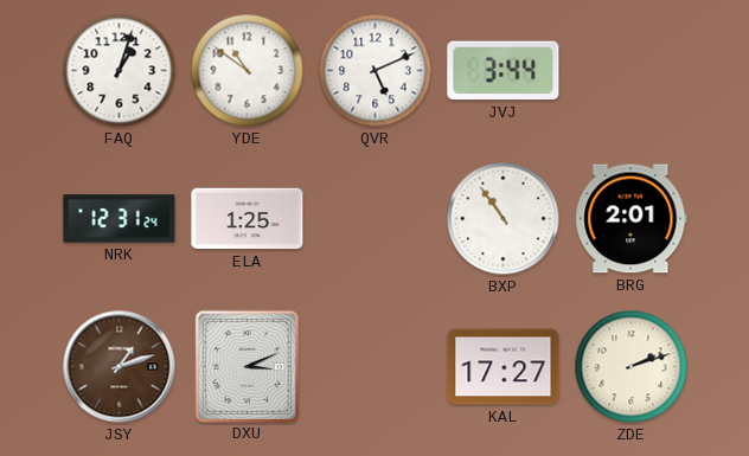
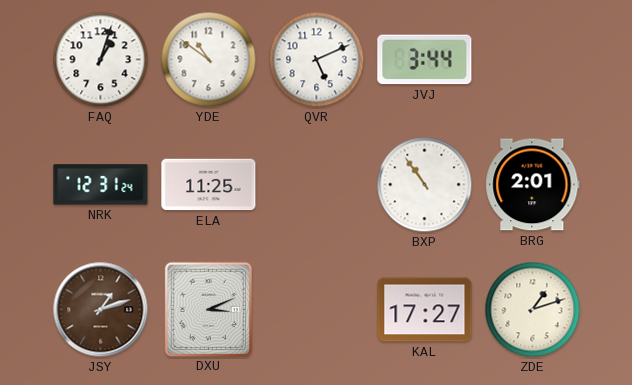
ELA: 1:25 -> 11:25 (209, 185)
ZDE: 2:12 -> 1:12 (533, 310)
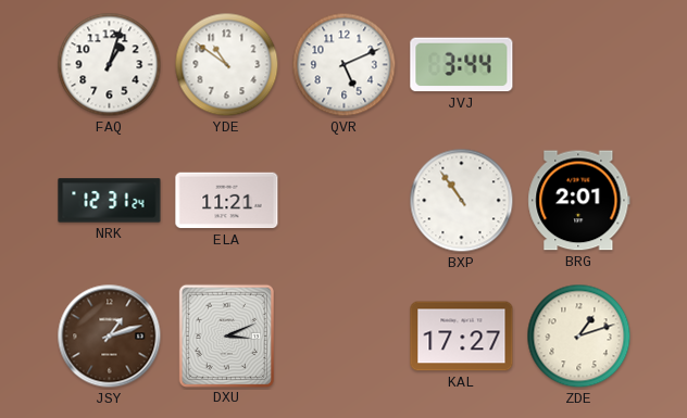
ELA: 11:25 -> 11:21 (227, 201)
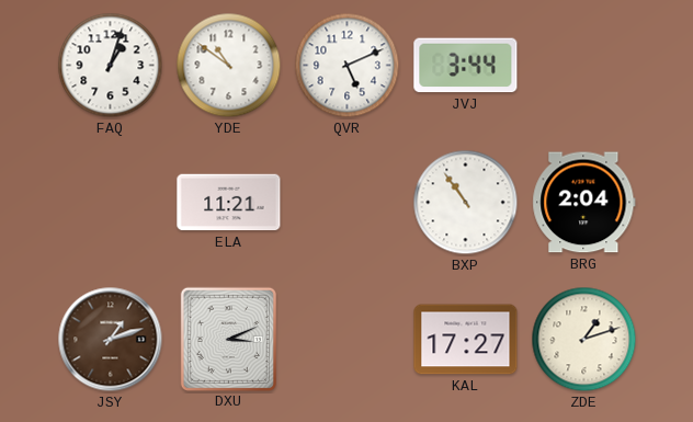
NRK: 12:31 -> none (110, 201)
BRG: 2:01 -> 2:04 (584, 203)
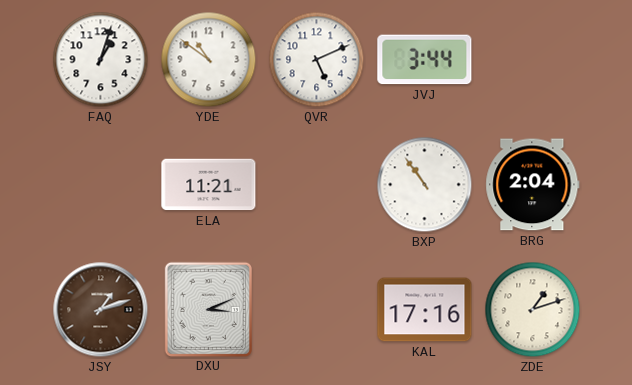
KAL: 17:27 -> 17:16 (425, 310)
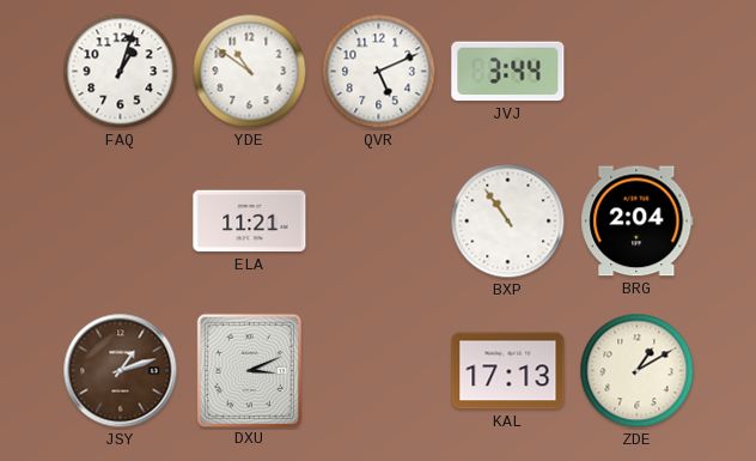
KAL: 17:16 -> 17:13 (508, 371)
ZDE: 1:12 -> 1:10 (638, 371)
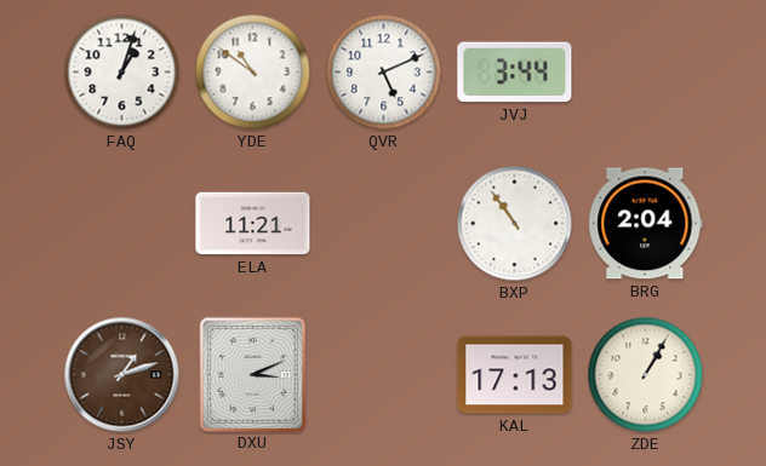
ZDE: 1:10 -> 1:05 (646, 375)
